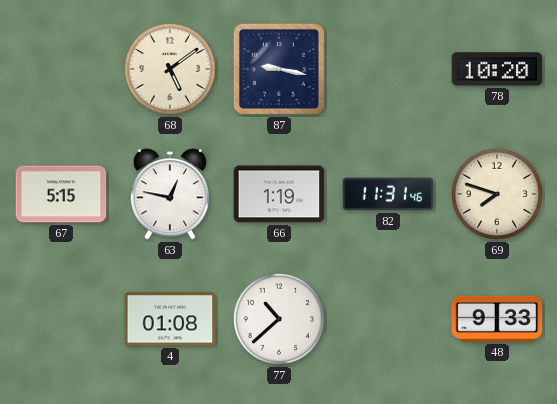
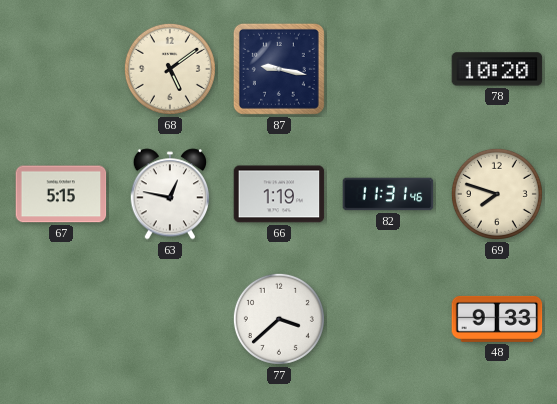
4: 01:08 -> none (170, 319)
77: 10:38 -> 3:38 (279, 319)
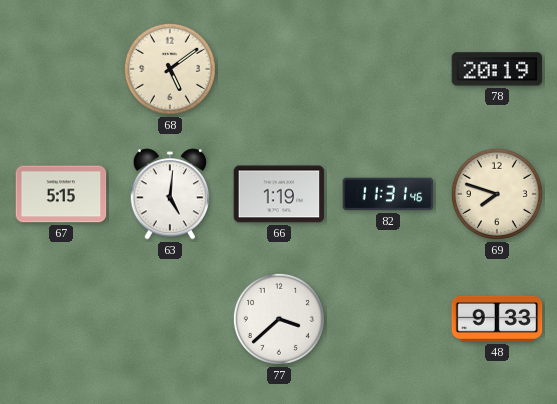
87: 9:17 -> none (279, 69)
78: 10:20 -> 20:19 (497, 69)
63: 12:47 -> 5:01 (169, 194)
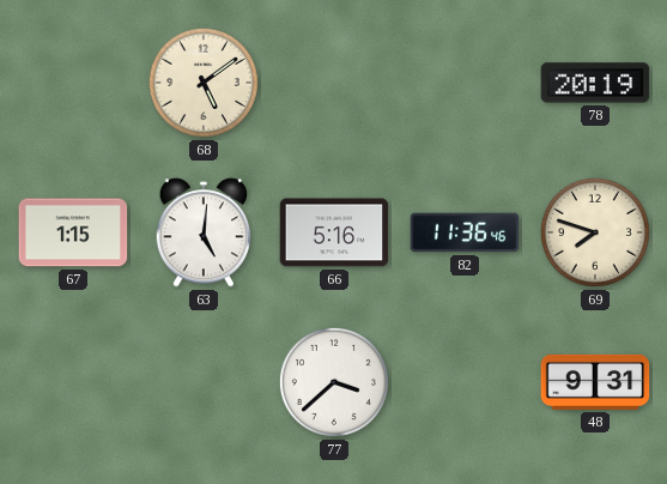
67: 5:15 -> 1:15 (73, 232)
66: 1:19 -> 5:16 (334, 232)
82: 11:31 -> 11:36 (465, 232)
48: 9:33 -> 9:31 (595, 382)
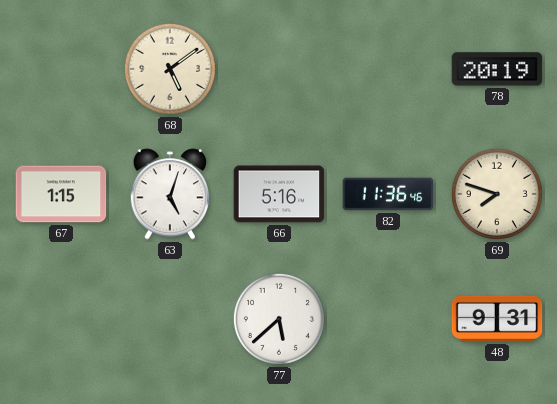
63: 5:01 -> 5:03 (169, 194)
77: 3:38 -> 5:38 (279, 319)
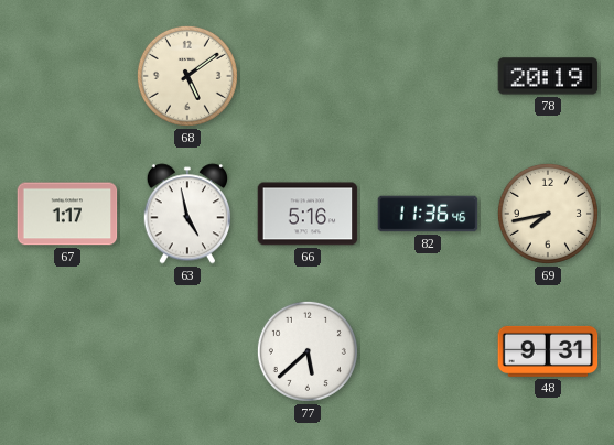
67: 1:15 -> 1:17 (67, 214)
63: 5:03 -> 4:58 (186, 214)
69: 7:48 -> 7:43 (548, 214)
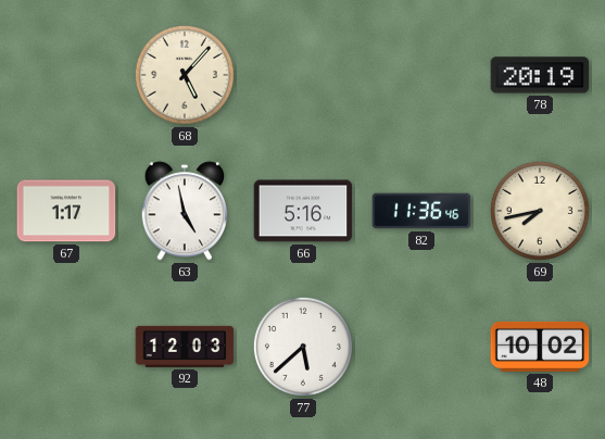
68: 5:09 -> 5:07 (185, 75)
92: none -> 12:03 (185, 347)
48: 9:31 -> 10:02 (540, 347)
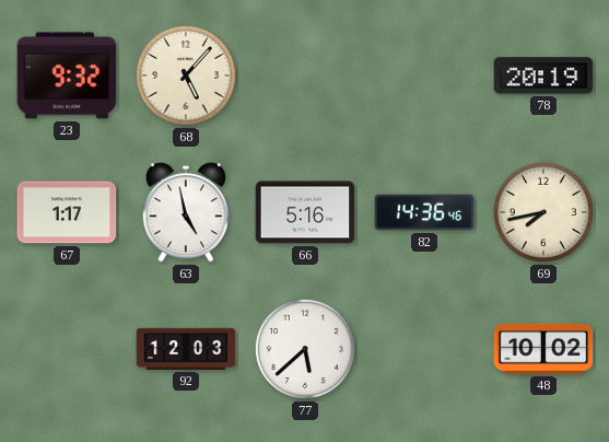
23: none -> 9:32 (67, 75)
82: 11:36 -> 14:36 (424, 212)
